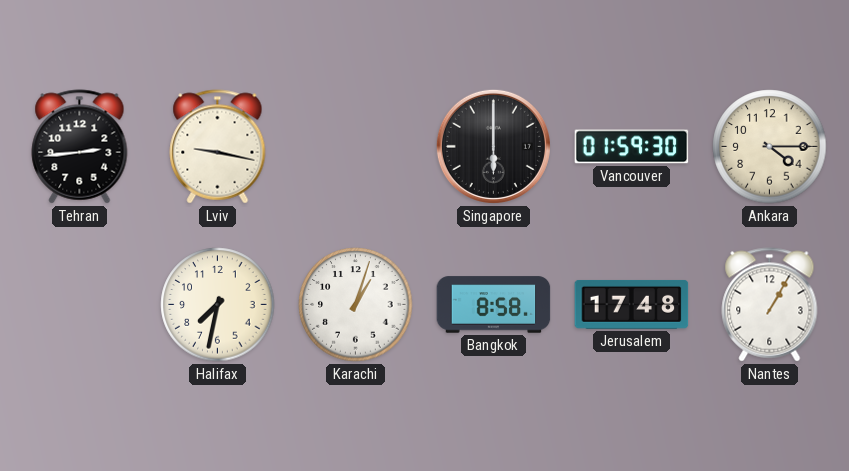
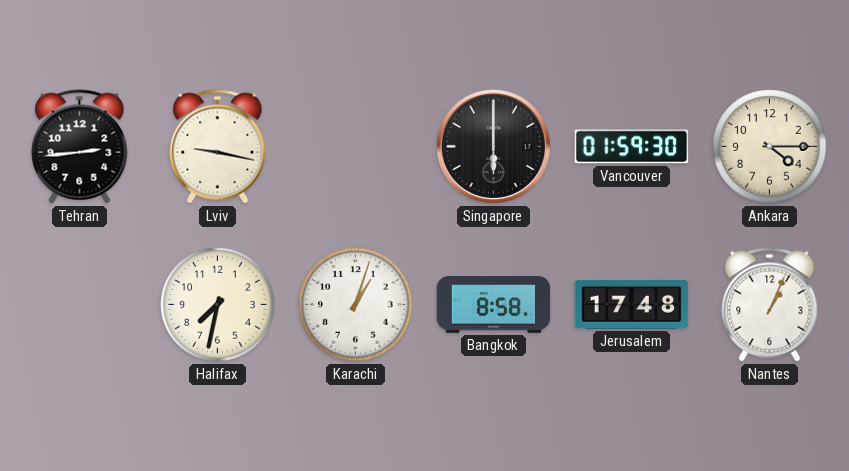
Nantes: 1:05 -> 1:04 (770, 305)
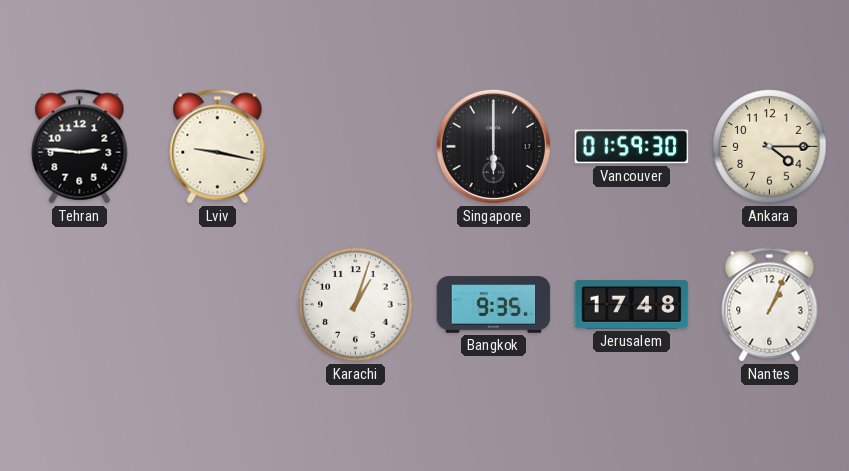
Tehran: 2:44 -> 2:46 (80, 147)
Halifax: 7:32 -> none (218, 305)
Bangkok: 8:58 -> 9:35 (494, 305)
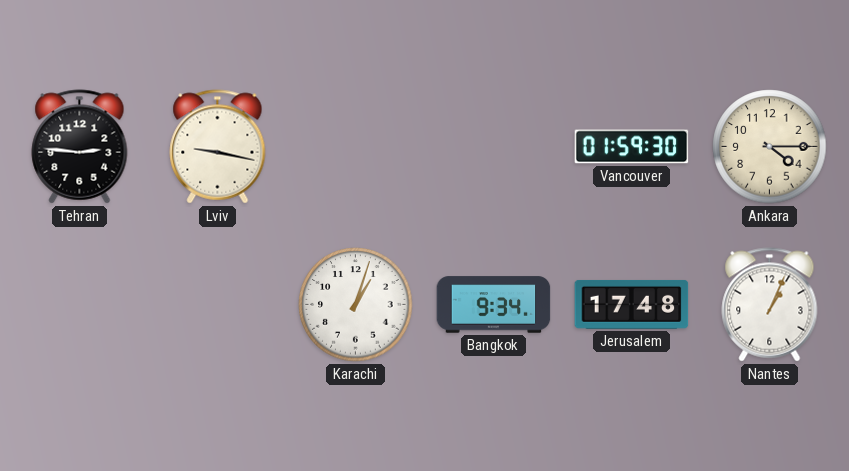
Singapore: 6:00 -> none (493, 146)
Bangkok: 9:35 -> 9:34 (494, 305)
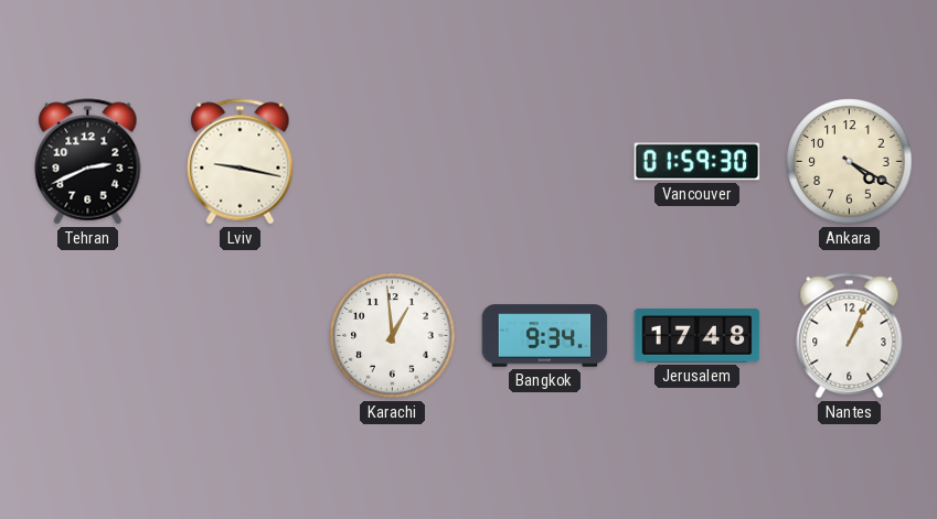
Tehran: 2:46 -> 2:41 (88, 162)
Ankara: 4:15 -> 4:20 (850, 162)
Karachi: 1:03 -> 12:59 (393, 336)
